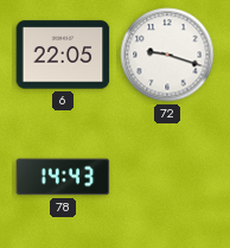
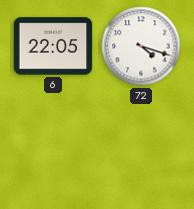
72: 9:18 -> 4:18 (141, 46)
78: 14:43 -> none (63, 177)
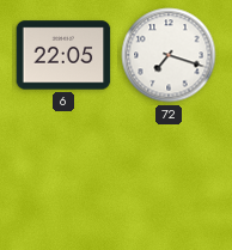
72: 4:18 -> 7:18 (169, 55)
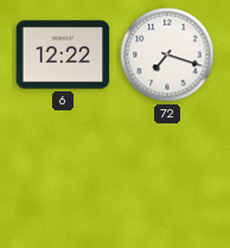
6: 22:05 -> 12:22 (63, 55)
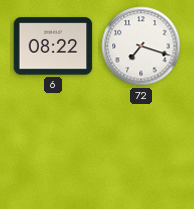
6: 12:22 -> 08:22 (53, 46)
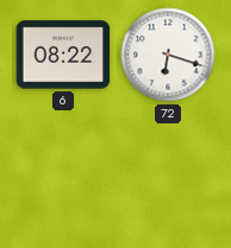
72: 7:18 -> 6:18 (168, 55)
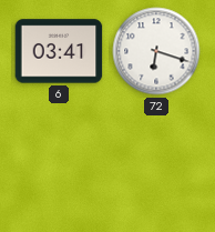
6: 08:22 -> 03:41 (59, 51)
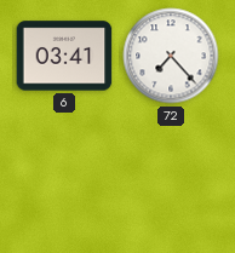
72: 6:18 -> 7:23 (171, 56)
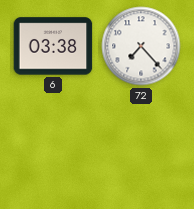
6: 03:41 -> 03:38 (53, 46)
